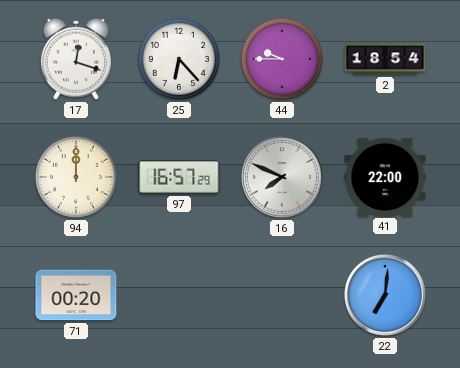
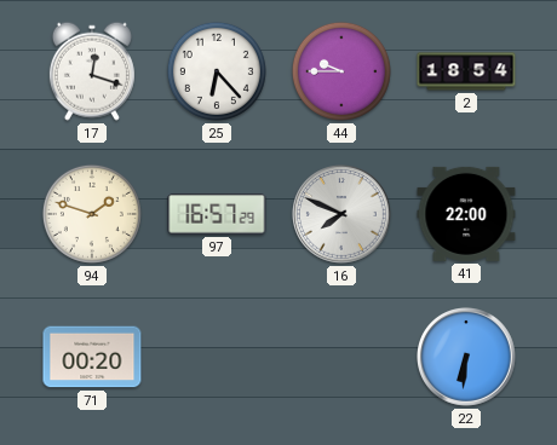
94: 12:00 -> 1:48 (92, 214)
22: 7:01 -> 6:31 (467, 358)
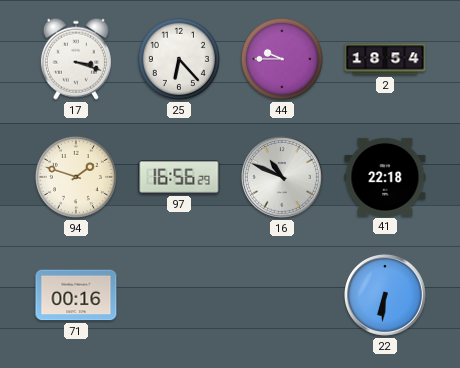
17: 12:18 -> 3:18 (76, 59)
97: 16:57 -> 16:56 (179, 177)
16: 7:49 -> 10:49 (283, 178)
41: 22:00 -> 22:18 (385, 177)
71: 00:20 -> 00:16 (76, 295)
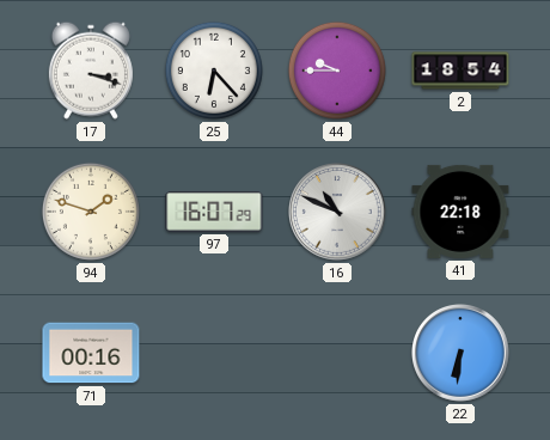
97: 16:56 -> 16:07 (214, 212)
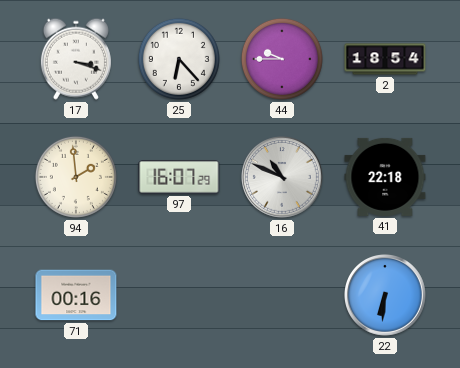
94: 1:48 -> 1:59 (76, 177)
